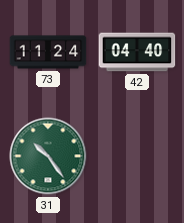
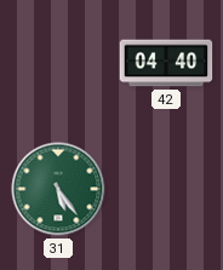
73: 11:24 -> none (48, 52)
31: 10:24 -> 5:24 (58, 189)
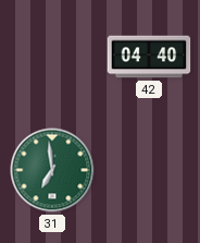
31: 5:24 -> 6:59 (52, 170)
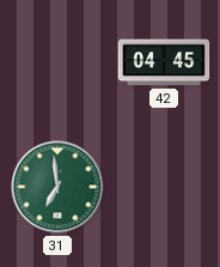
42: 04:40 -> 04:45 (164, 62)
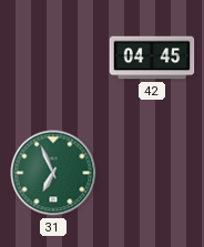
31: 6:59 -> 6:56 (53, 173)
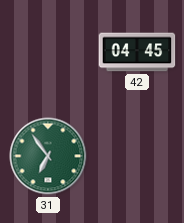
31: 6:56 -> 6:54 (48, 156)
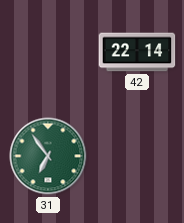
42: 04:45 -> 22:14 (137, 52)
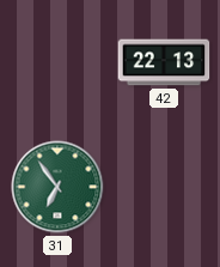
42: 22:14 -> 22:13 (164, 62)
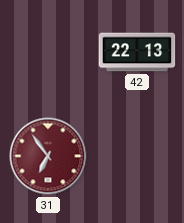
31 dial: green -> burgundy (48, 156)
